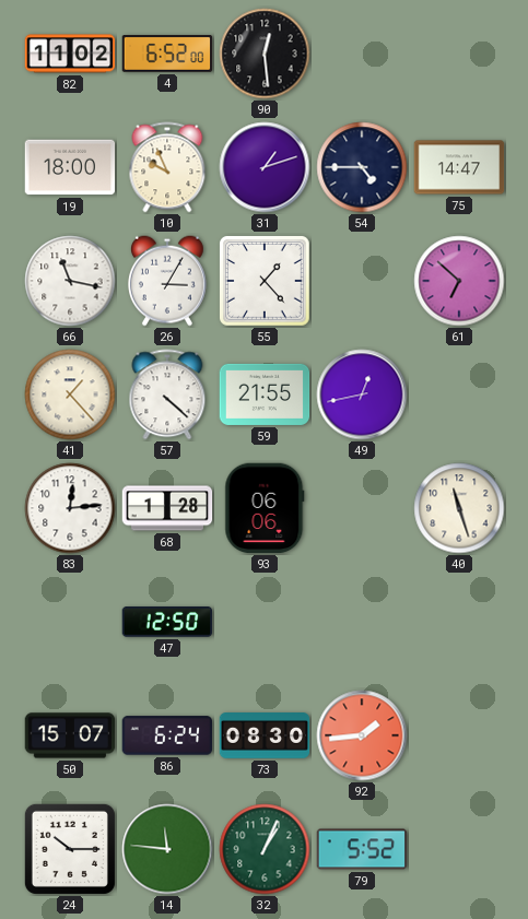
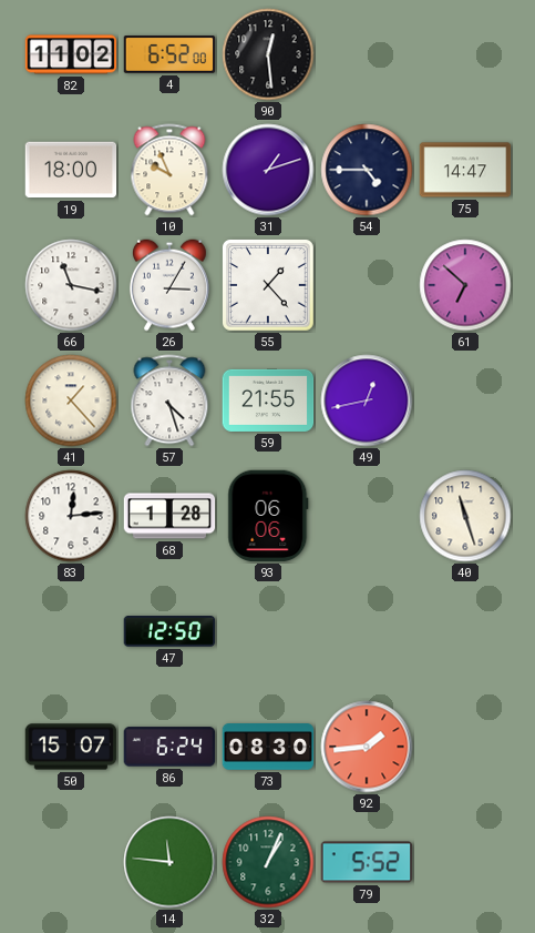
57: 4:22 -> 4:27 (169, 400)
24: 10:15 -> none (70, 849)
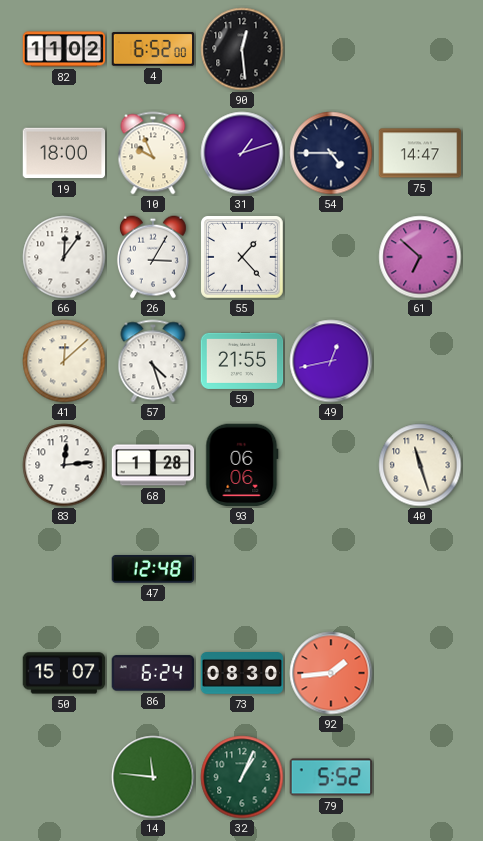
66: 11:17 -> 12:06 (64, 257)
41: 1:23 -> 12:08 (64, 361)
47: 12:50 -> 12:48 (153, 570)
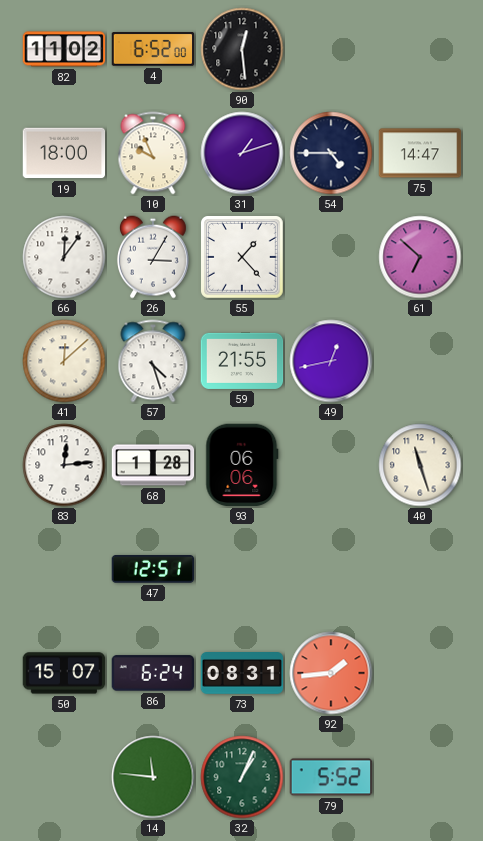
47: 12:48 -> 12:51 (153, 570)
73: 08:30 -> 08:31 (242, 674)
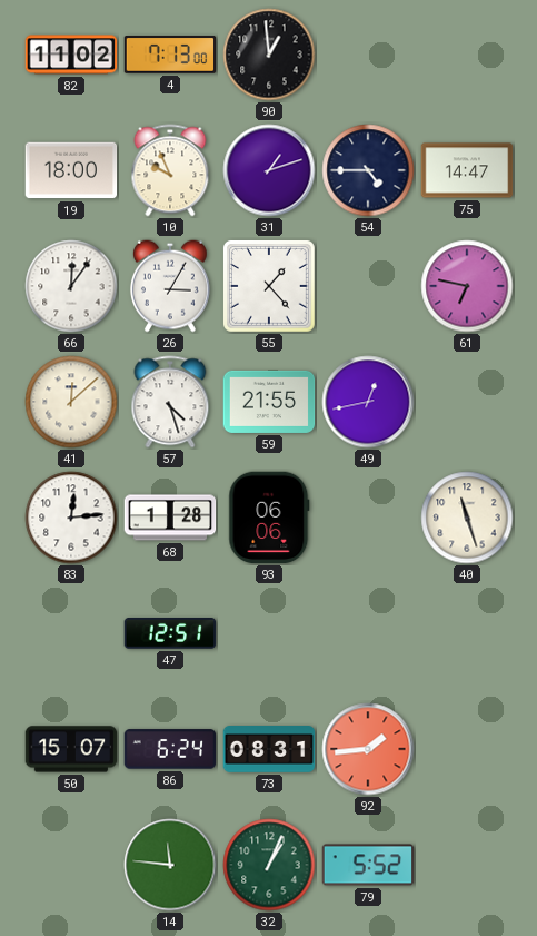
4: 6:52 -> 7:13 (170, 55)
90: 12:29 -> 12:59 (269, 55)
61: 6:52 -> 6:47 (467, 286)
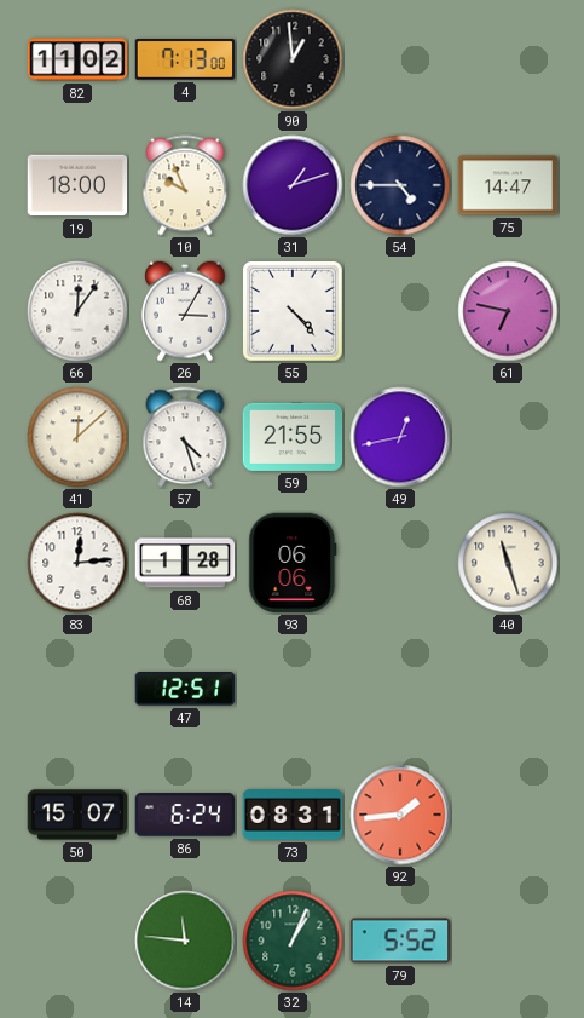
55: 1:23 -> 4:23 (294, 312)
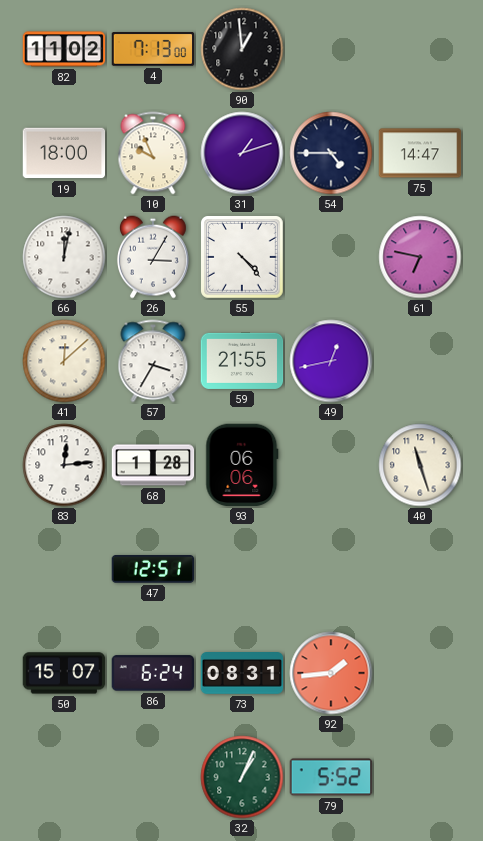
66: 12:06 -> 12:02 (64, 257)
57: 4:27 -> 3:35 (153, 361)
14: 11:46 -> none (185, 941)
